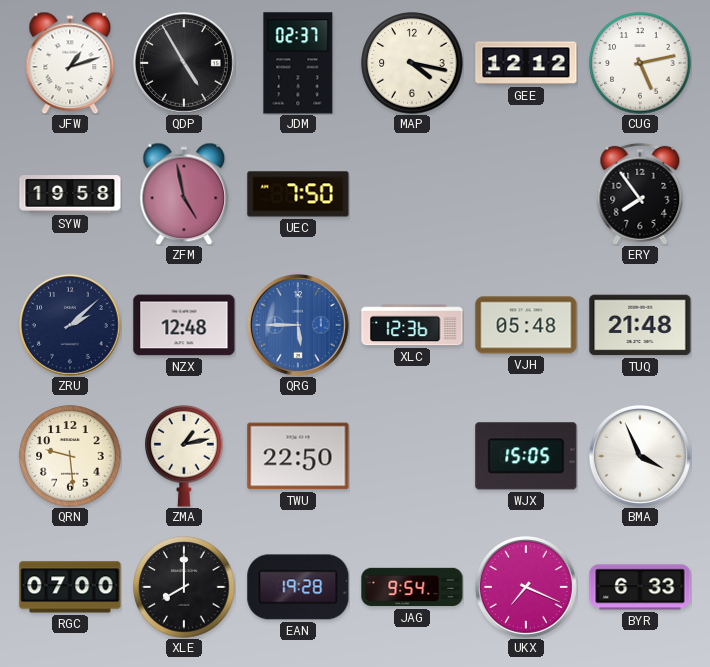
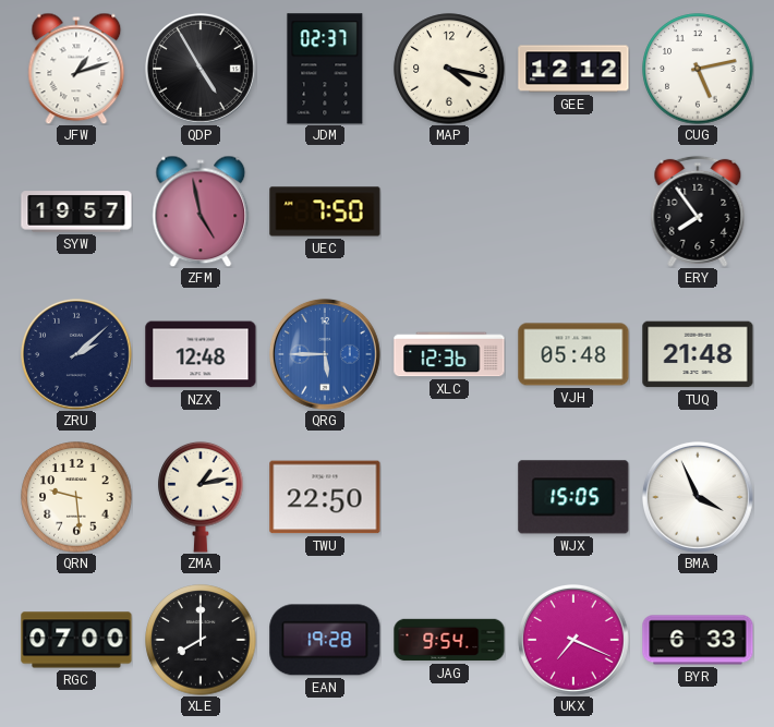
SYW: 19:58 -> 19:57 (76, 211)
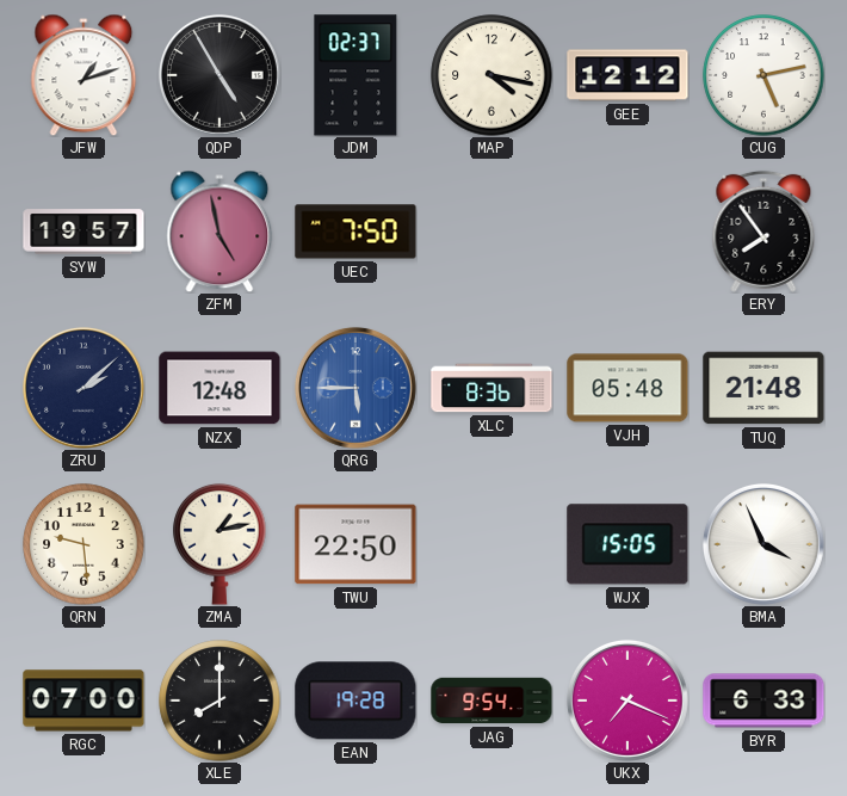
XLC: 12:36 -> 8:36 (491, 388)
